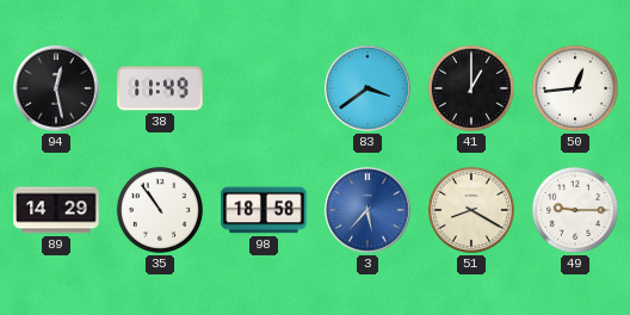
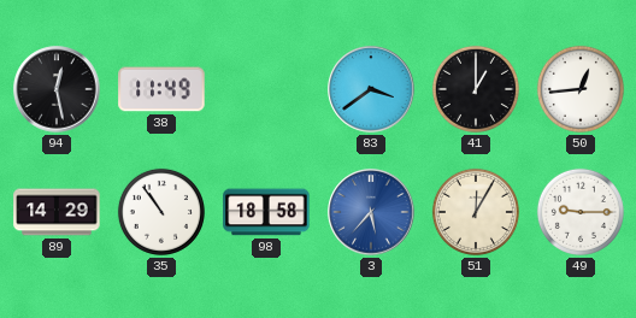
51: 8:20 -> 12:05 (476, 212)
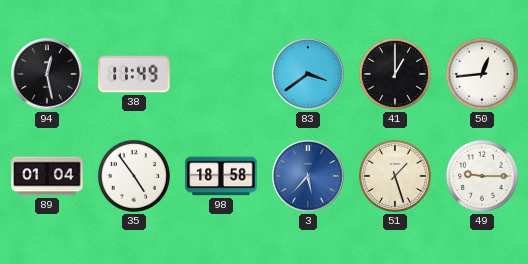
89: 14:29 -> 01:04 (47, 176)
35: 10:54 -> 4:54 (134, 176)
51: 12:05 -> 1:27 (395, 176)
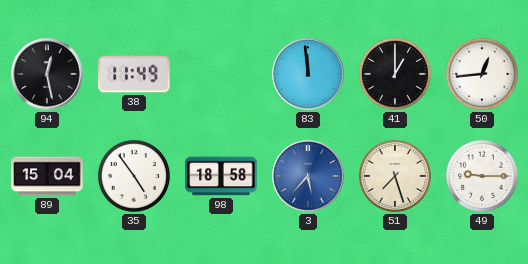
83: 3:39 -> 11:59 (308, 74)
89: 01:04 -> 15:04 (47, 176)
51: 1:27 -> 7:27 (395, 176)
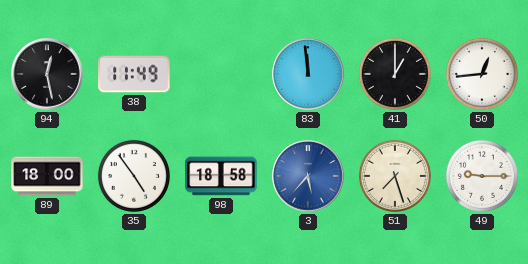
89: 15:04 -> 18:00 (47, 176)
